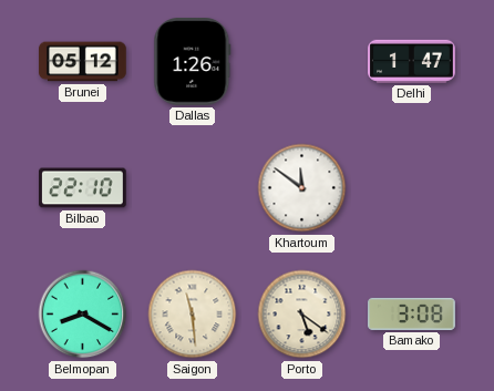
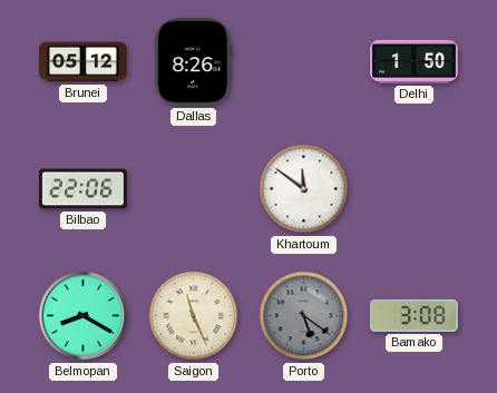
Dallas: 1:26 -> 8:26 (194, 62)
Delhi: 1:47 -> 1:50 (415, 61)
Bilbao: 22:10 -> 22:06 (84, 189)
Saigon: 11:29 -> 11:26 (194, 316)
Porto dial: cream -> grey (304, 316)
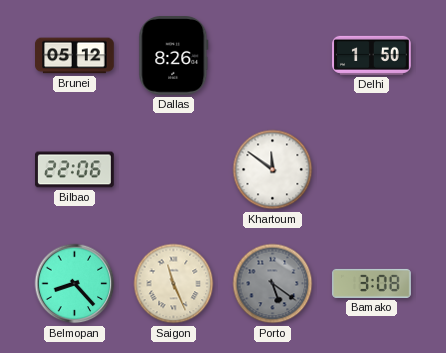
Belmopan: 8:20 -> 8:23 (75, 284)
